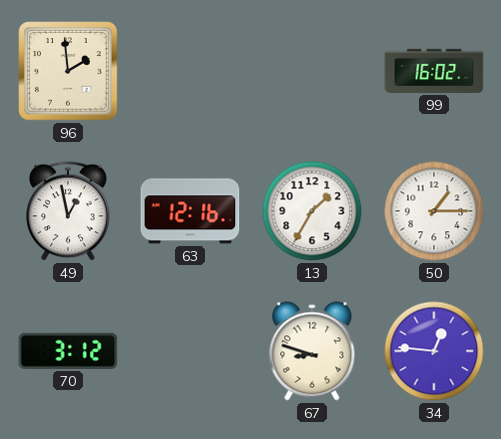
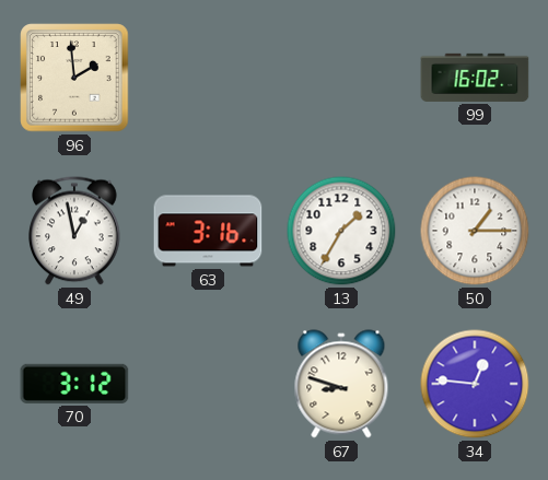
63: 12:16 -> 3:16 (208, 231)
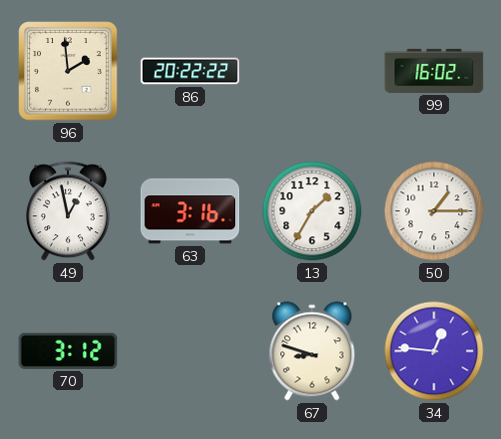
86: none -> 20:22 (190, 71)
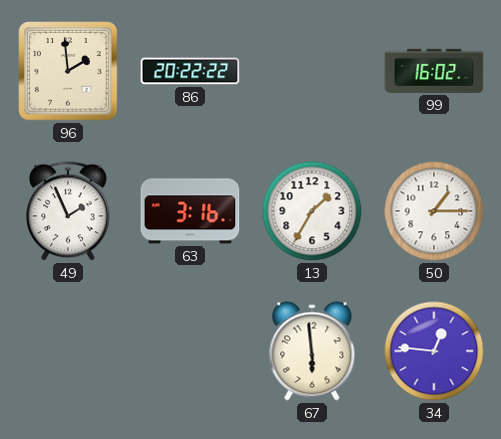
49: 12:58 -> 1:56 (68, 211)
70: 3:12 -> none (68, 351)
67: 8:48 -> 5:59 (312, 351)
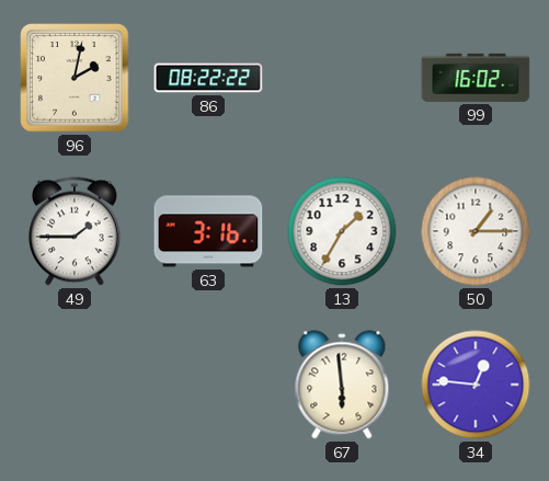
96: 1:59 -> 2:02 (75, 78)
86: 20:22 -> 08:22 (208, 78)
49: 1:56 -> 1:45 (75, 231)
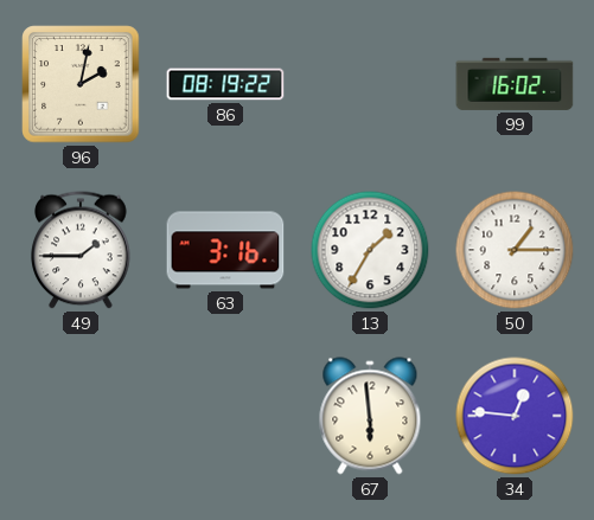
86: 08:22 -> 08:19 (225, 84)
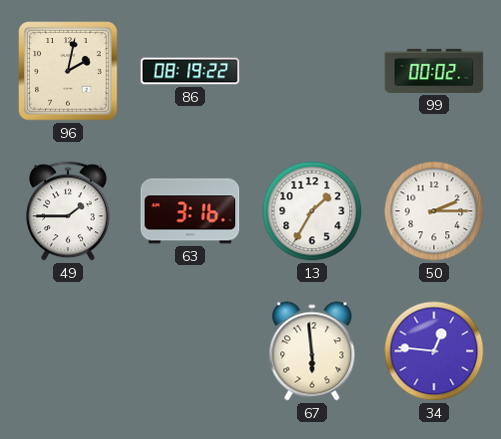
99: 16:02 -> 00:02 (434, 71)
50: 1:15 -> 2:15 (434, 211)
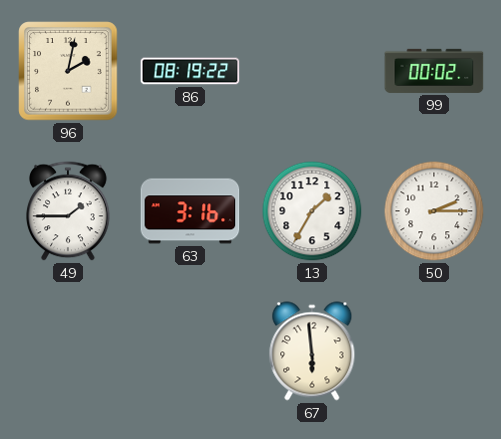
34: 12:46 -> none (434, 351)
